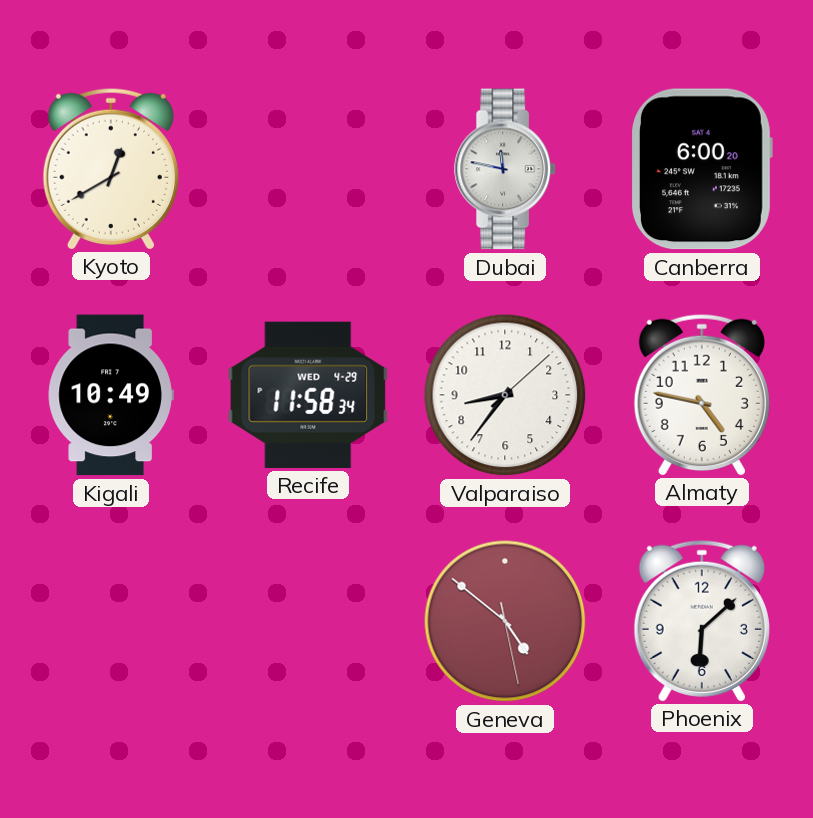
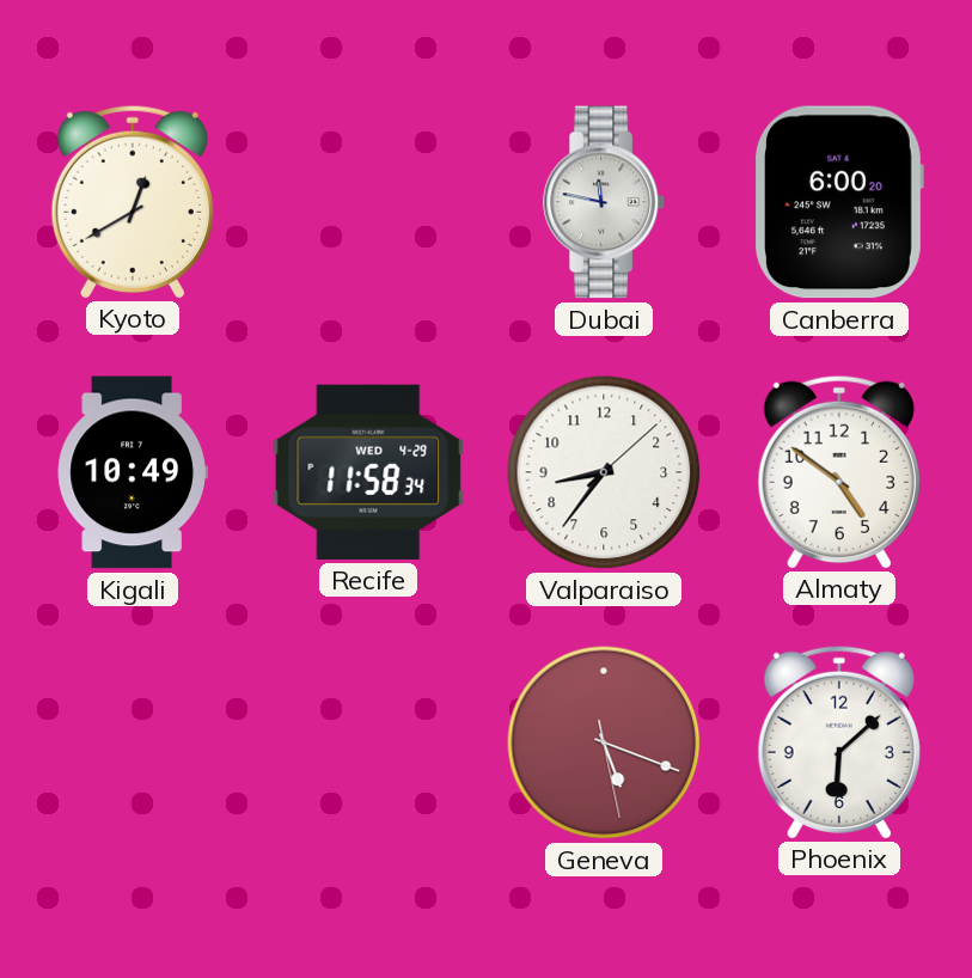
Almaty: 4:47 -> 4:51 (839, 471)
Geneva: 4:51 -> 5:18 (604, 742)
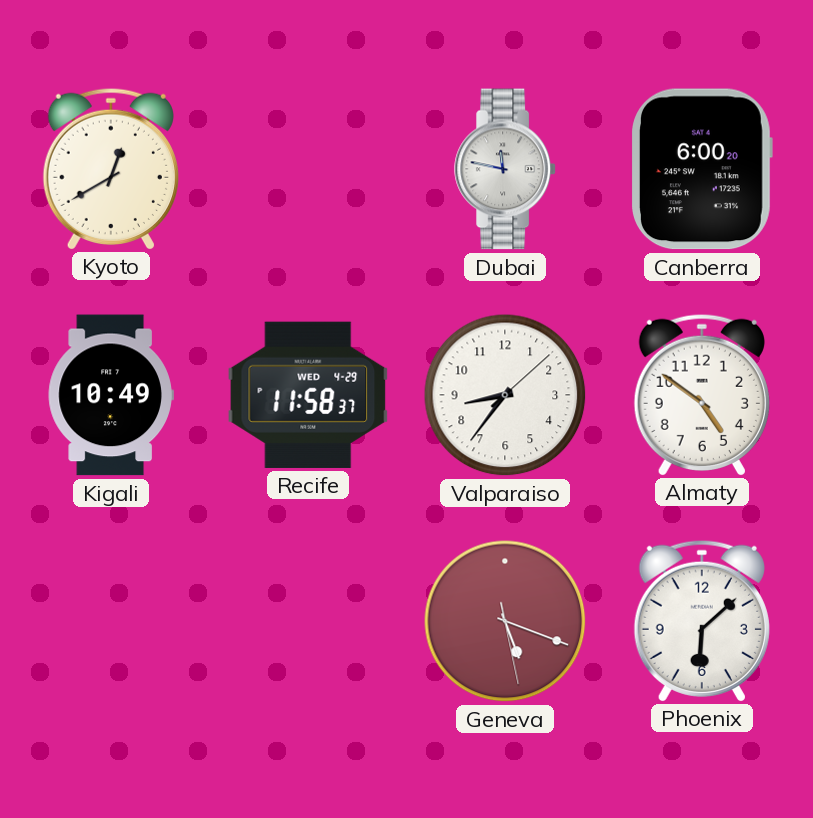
Recife: 11:58:34 -> 11:58:37 (308, 395)
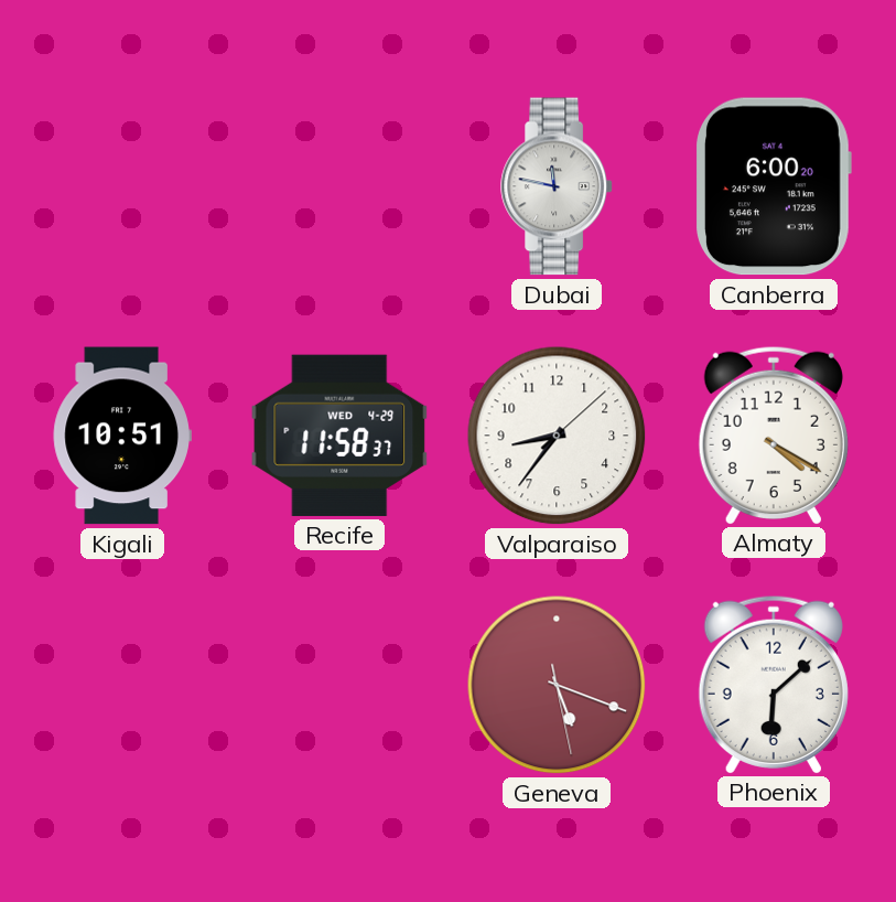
Kyoto: 12:40 -> none (111, 168)
Kigali: 10:49 -> 10:51 (122, 436)
Almaty: 4:51 -> 4:20 (774, 434)
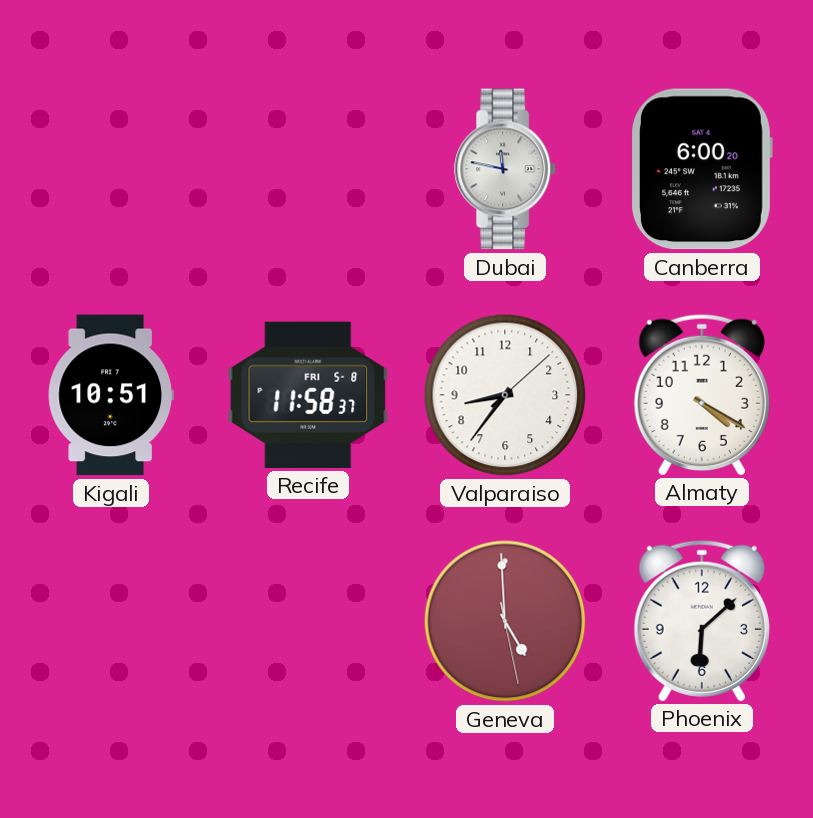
Recife date: WED 4-29 -> FRI 5-8 (308, 395)
Geneva: 5:18 -> 4:59 (505, 621)
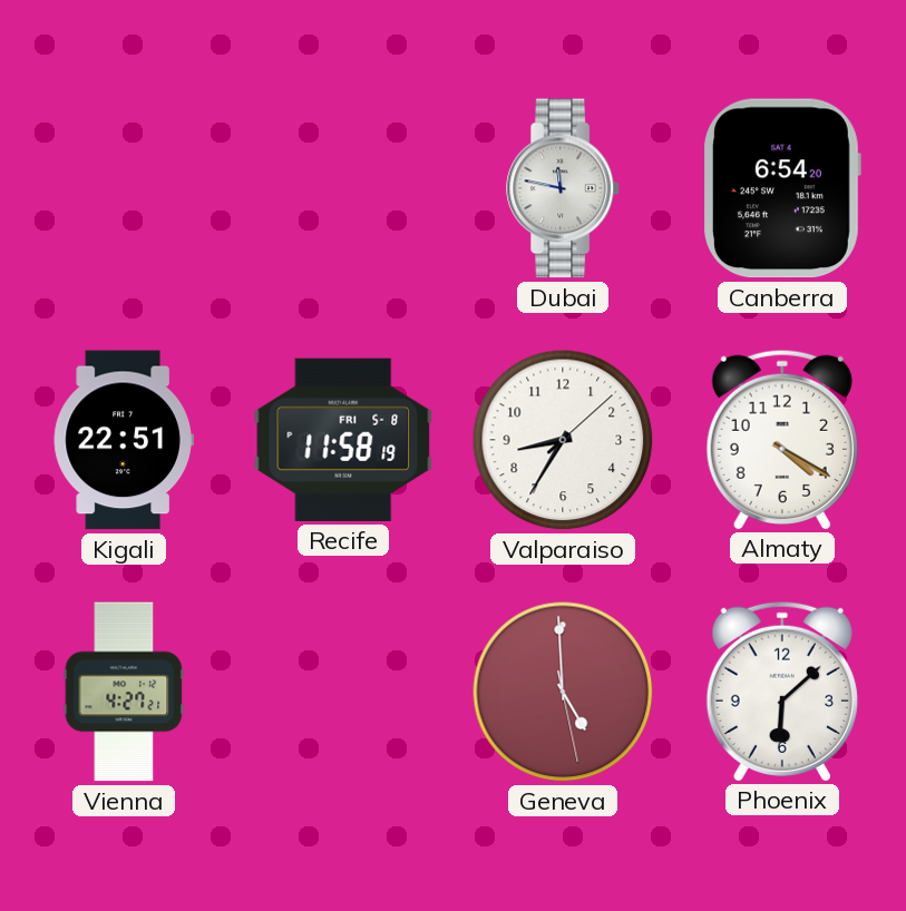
Canberra: 6:00 -> 6:54 (782, 188)
Kigali: 10:51 -> 22:51 (124, 440)
Recife: 11:58:37 -> 11:58:19 (343, 440)
Valparaiso: 8:36 -> 8:35 (563, 440)
Vienna: none -> 4:27 (124, 692)
